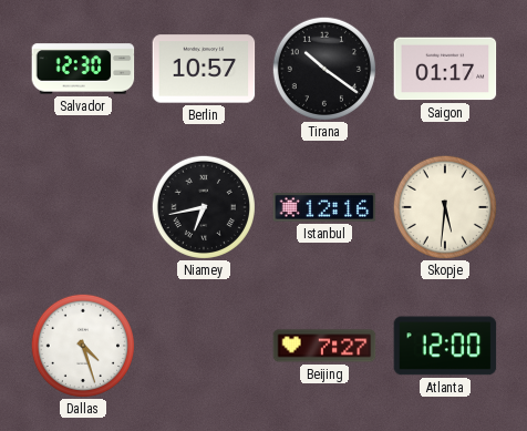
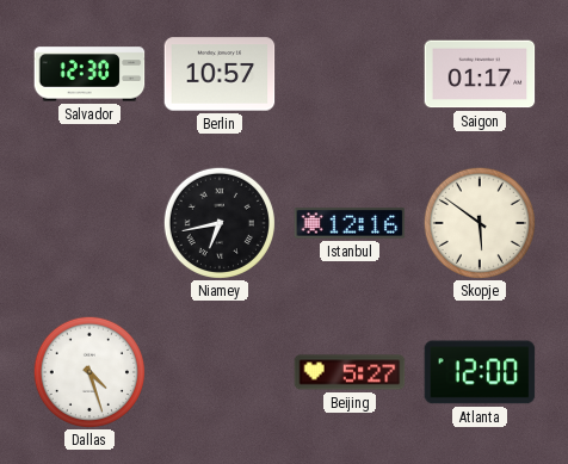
Tirana: 10:21 -> none (323, 68)
Skopje: 5:31 -> 5:51 (479, 222)
Beijing: 7:27 -> 5:27 (350, 372)
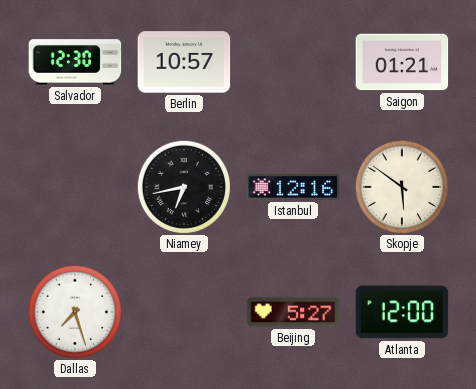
Saigon: 01:17 -> 01:21 (402, 62)
Dallas: 4:27 -> 7:27 (74, 311)
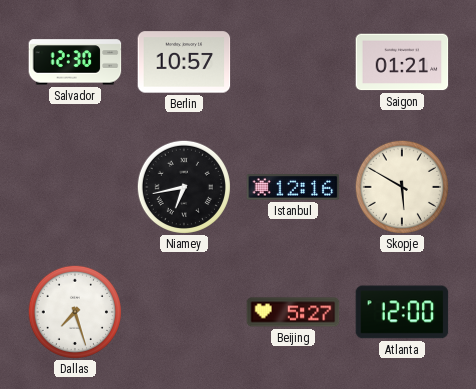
Skopje: 5:51 -> 5:50 (401, 186)
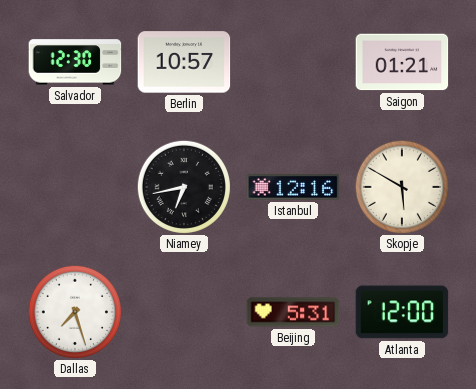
Beijing: 5:27 -> 5:31 (293, 312)
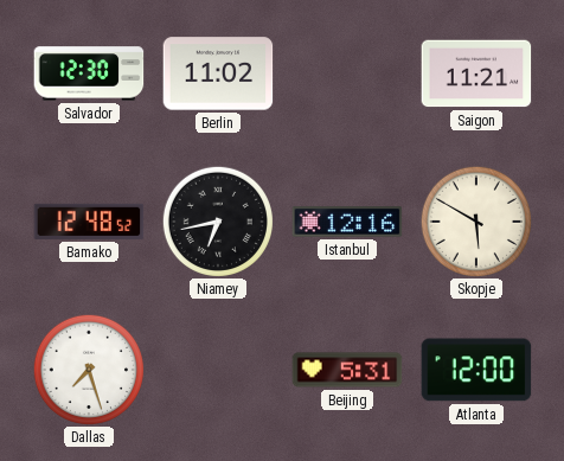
Berlin: 10:57 -> 11:02 (218, 73)
Saigon: 01:21 -> 11:21 (476, 73)
Bamako: none -> 12:48 (89, 222)
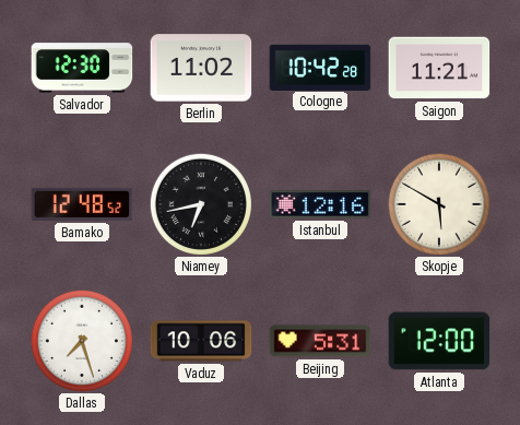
Cologne: none -> 10:42 (320, 67)
Vaduz: none -> 10:06 (201, 341)
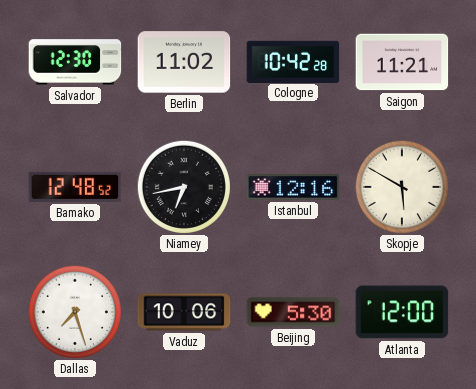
Beijing: 5:31 -> 5:30 (293, 312)
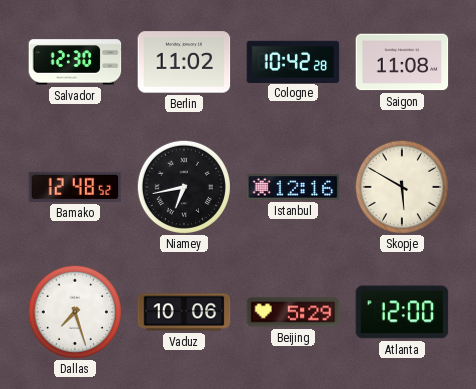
Saigon: 11:21 -> 11:08 (402, 62)
Beijing: 5:30 -> 5:29 (293, 312)
